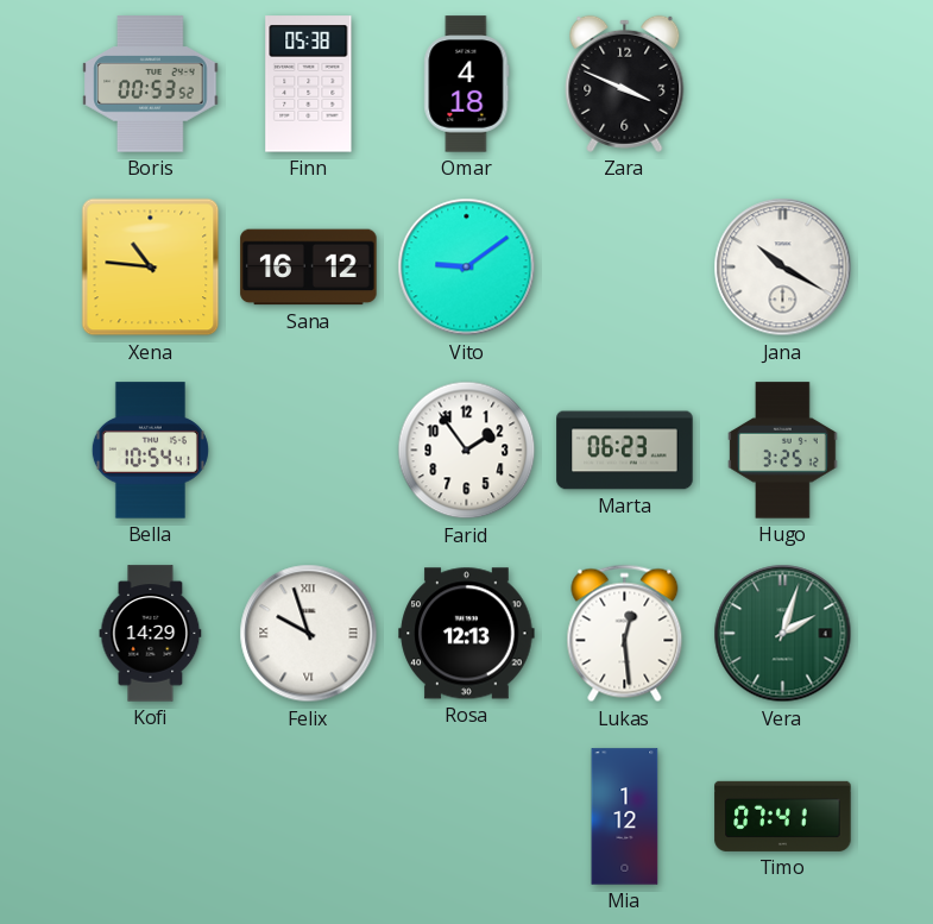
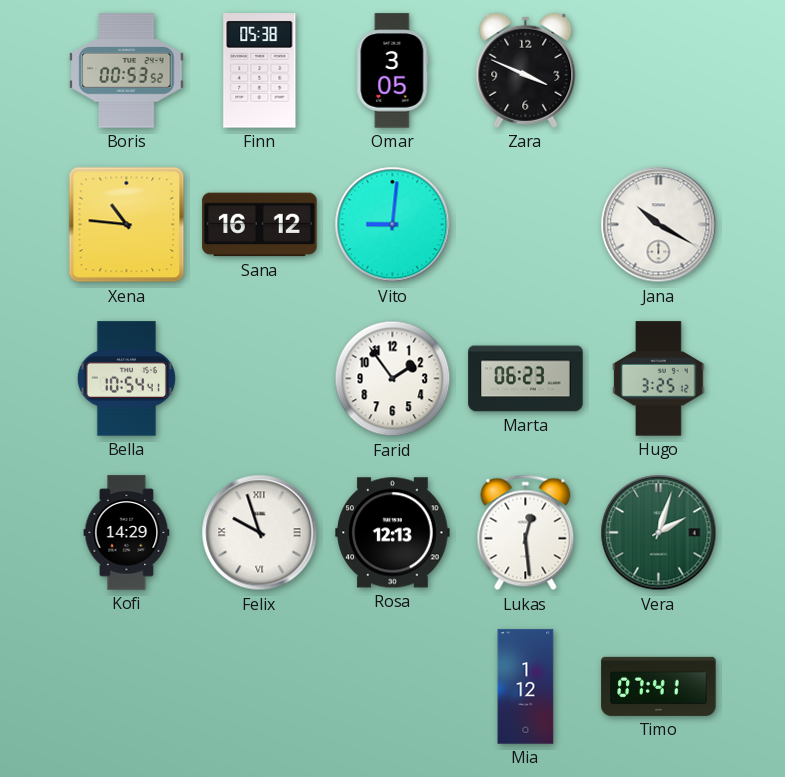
Omar: 4:18 -> 3:05 (393, 71)
Vito: 9:09 -> 9:01 (393, 225)
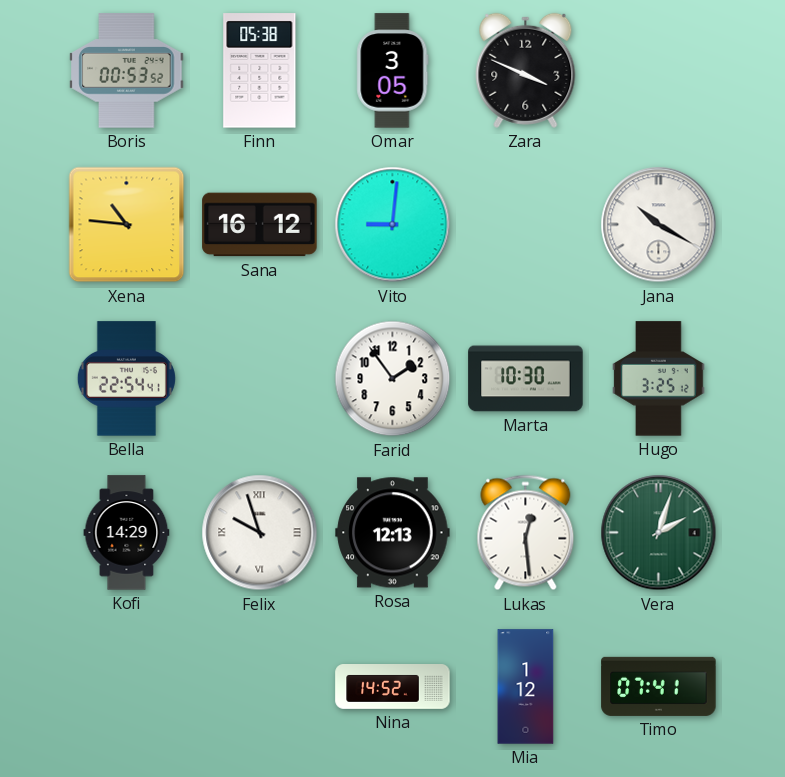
Bella: 10:54 -> 22:54 (126, 379)
Marta: 06:23 -> 10:30 (526, 379)
Nina: none -> 14:52 (393, 687)
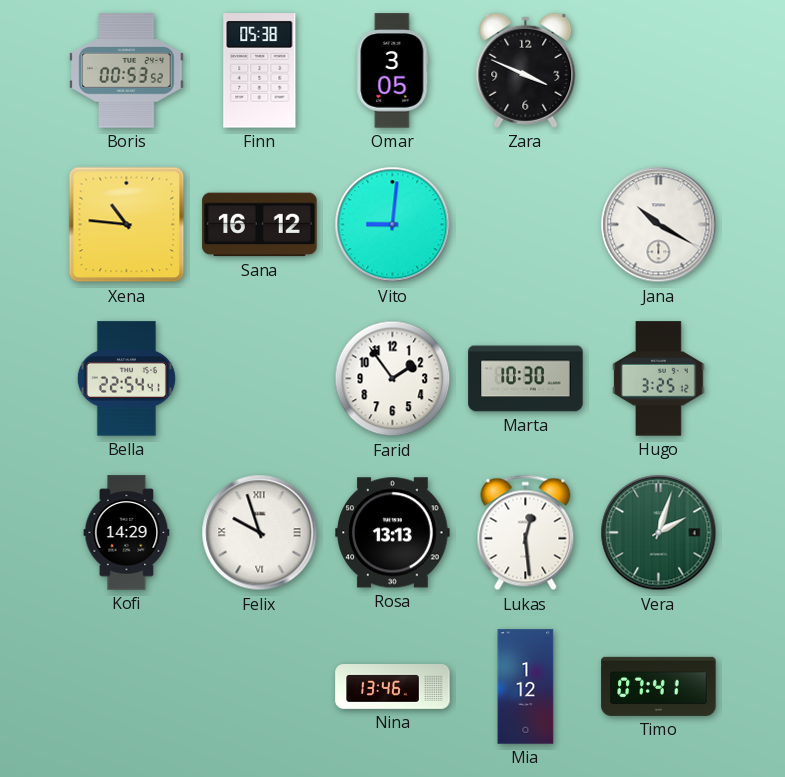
Rosa: 12:13 -> 13:13 (393, 533)
Nina: 14:52 -> 13:46 (393, 687)
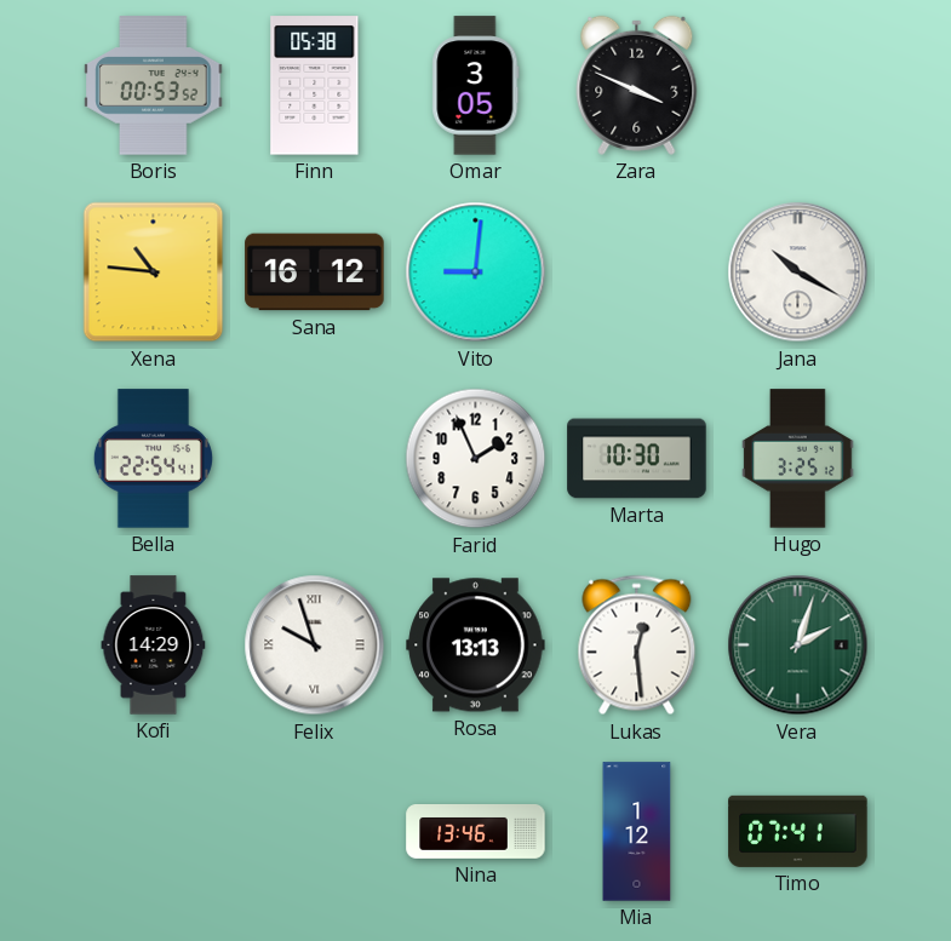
Farid: 1:54 -> 1:56 (476, 459)
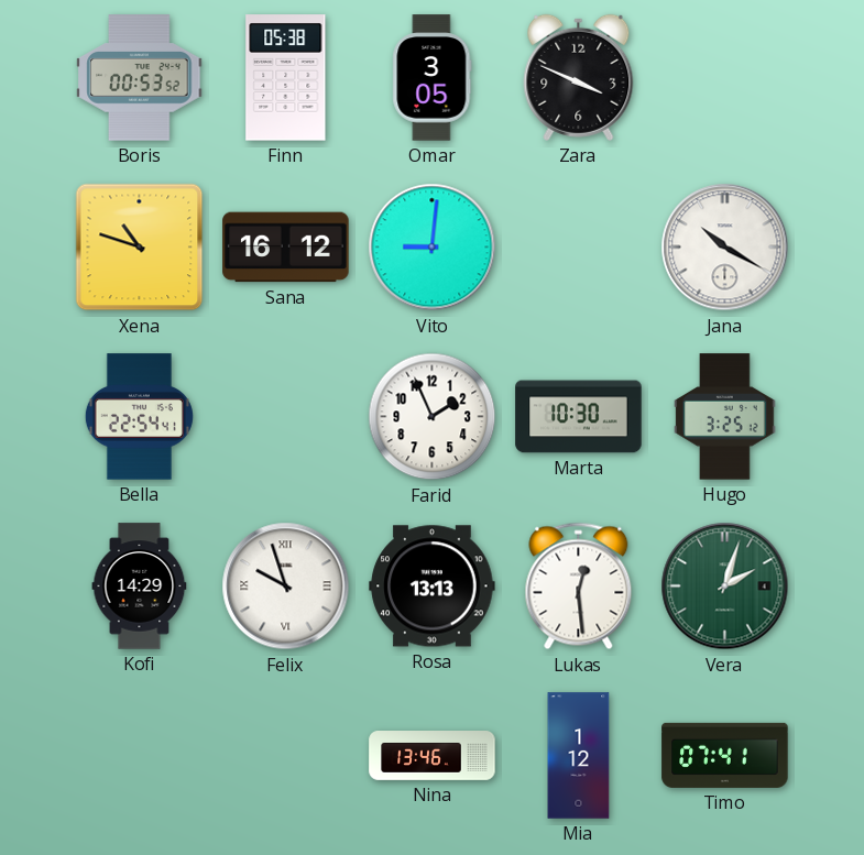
Xena: 10:46 -> 10:48 (140, 248)
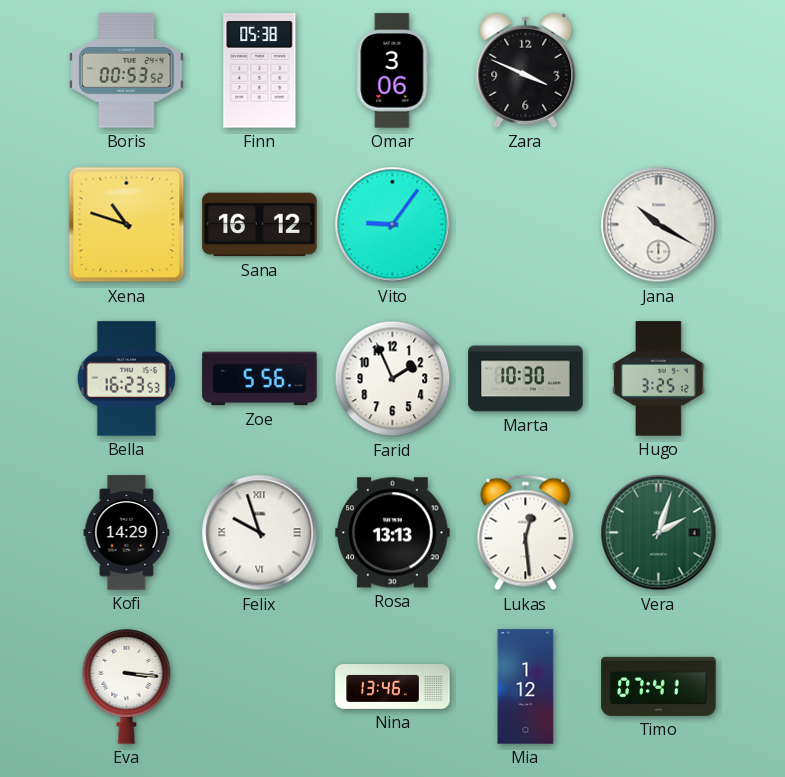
Omar: 3:05 -> 3:06 (393, 71)
Vito: 9:01 -> 9:06 (393, 225)
Bella: 22:54 -> 16:23 (126, 379)
Zoe: none -> 5:56 (260, 379)
Eva: none -> 3:16 (127, 686)
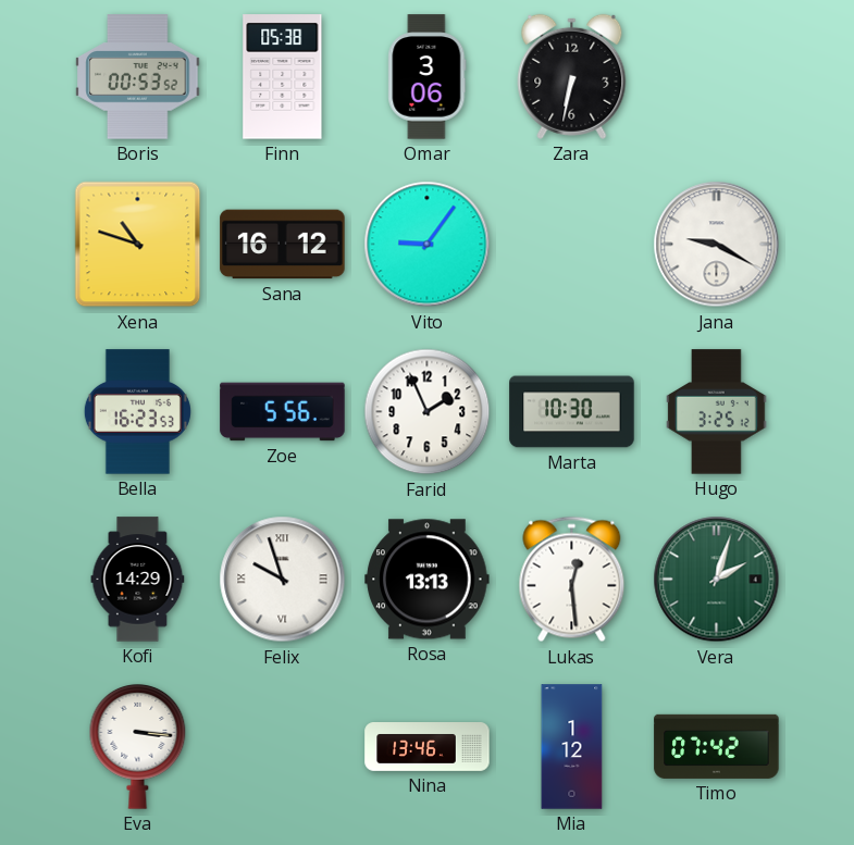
Zara: 3:49 -> 6:32 (572, 76)
Jana: 10:20 -> 9:20 (717, 245)
Timo: 07:41 -> 07:42 (717, 746)
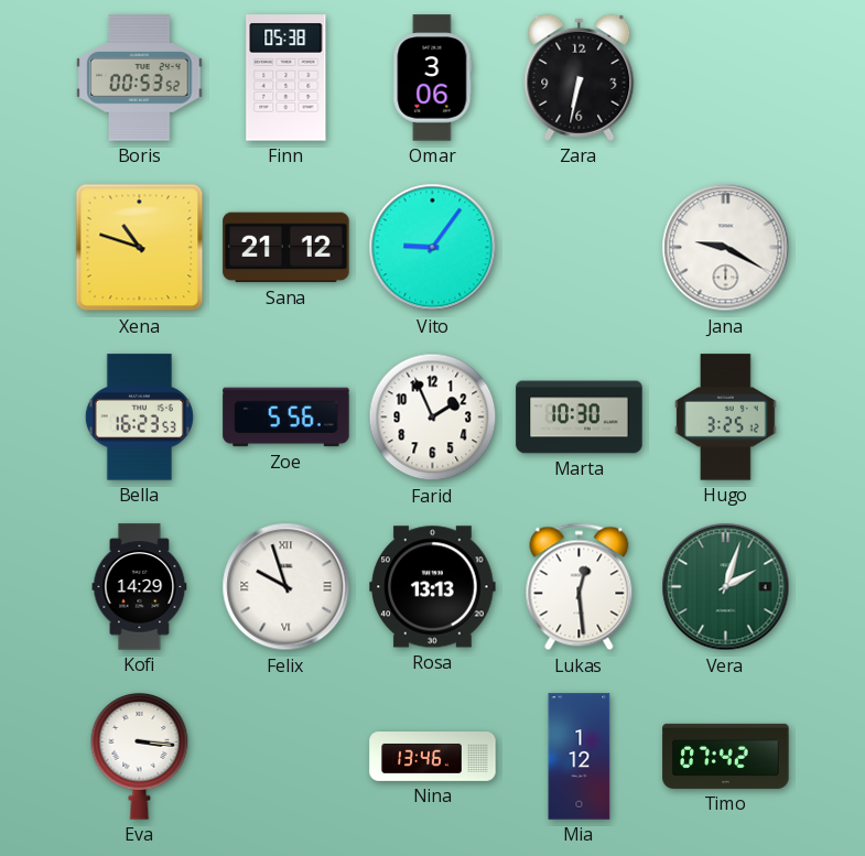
Sana: 16:12 -> 21:12 (286, 248)
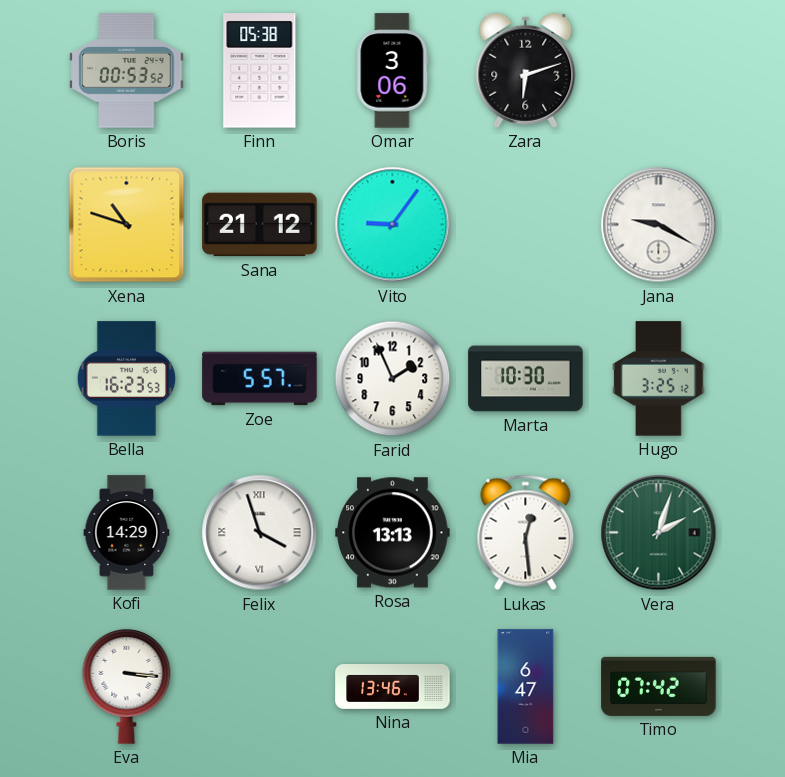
Zara: 6:32 -> 6:12 (526, 70)
Zoe: 5:56 -> 5:57 (260, 379)
Felix: 9:57 -> 3:57 (260, 533)
Mia: 1:12 -> 6:47 (526, 687)
